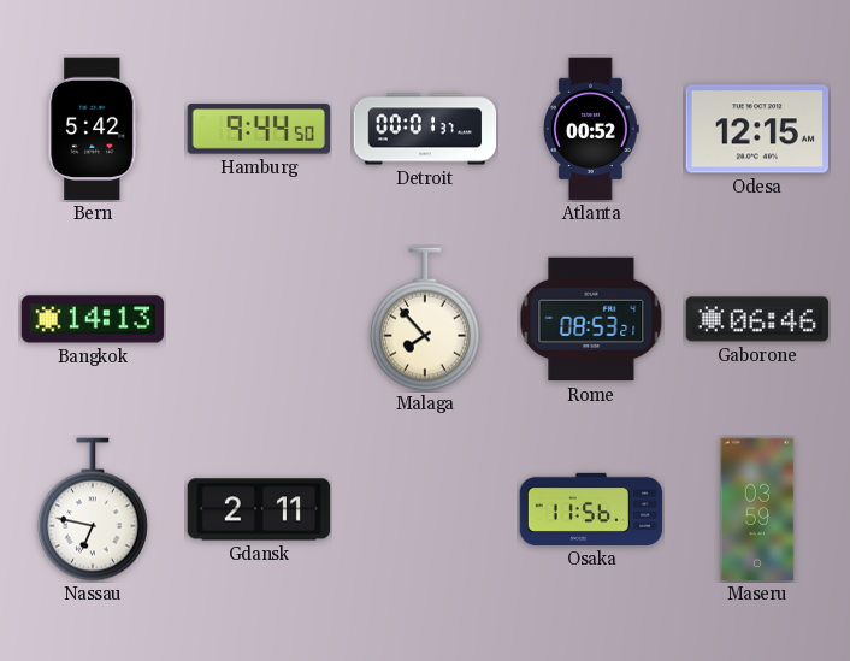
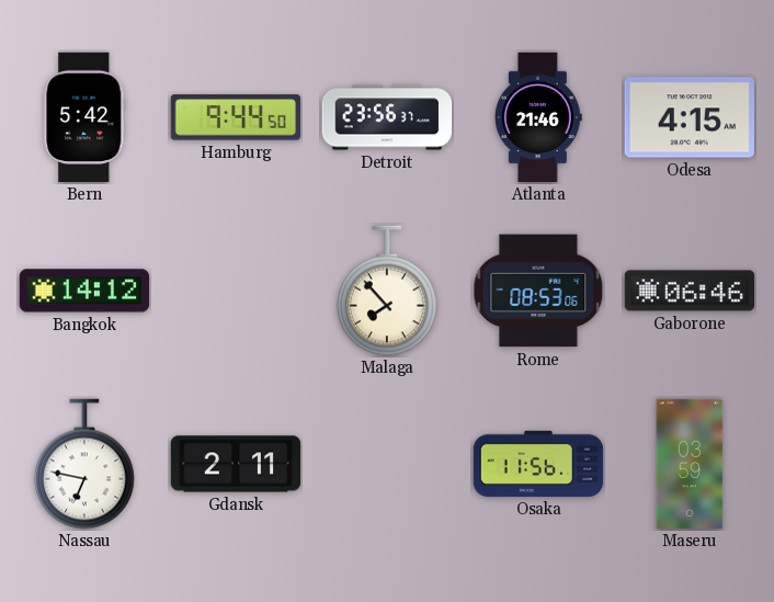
Detroit: 00:01 -> 23:56 (387, 117)
Atlanta: 00:52 -> 21:46 (538, 117)
Odesa: 12:15 -> 4:15 (688, 117)
Bangkok: 14:13 -> 14:12 (84, 291)
Rome: 08:53:21 -> 08:53:06 (538, 291)
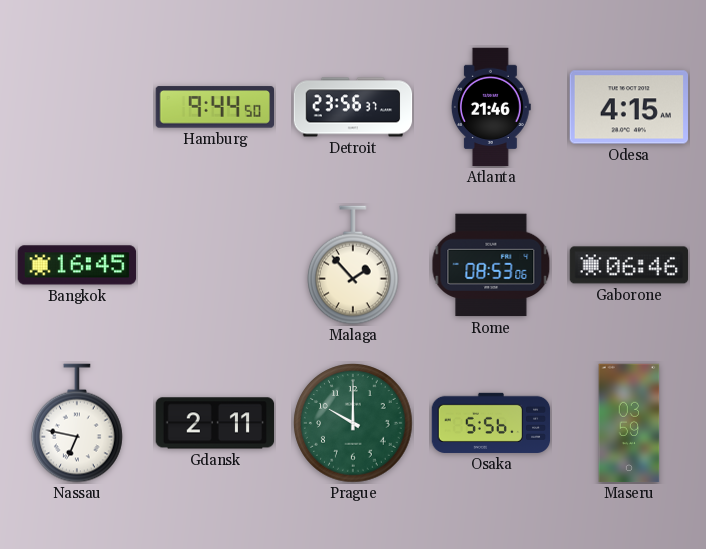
Bern: 5:42 -> none (84, 117)
Bangkok: 14:12 -> 16:45 (77, 265)
Malaga: 7:53 -> 1:53 (354, 265)
Prague: none -> 10:00 (353, 423)
Osaka: 11:56 -> 5:56 (491, 423)
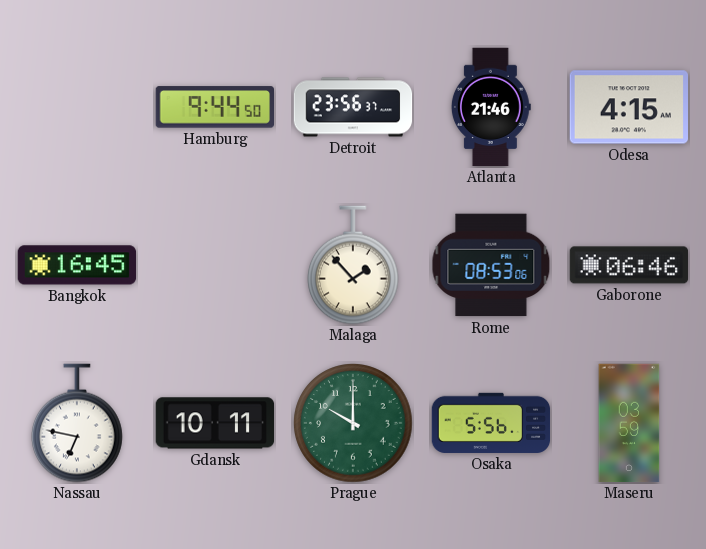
Gdansk: 2:11 -> 10:11 (215, 423)
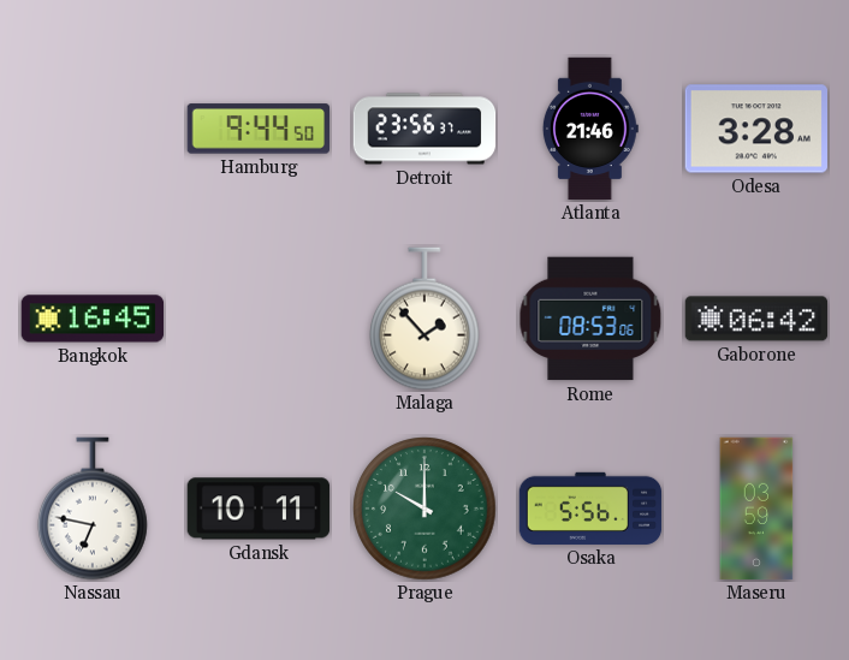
Odesa: 4:15 -> 3:28 (755, 129)
Gaborone: 06:46 -> 06:42 (756, 319)
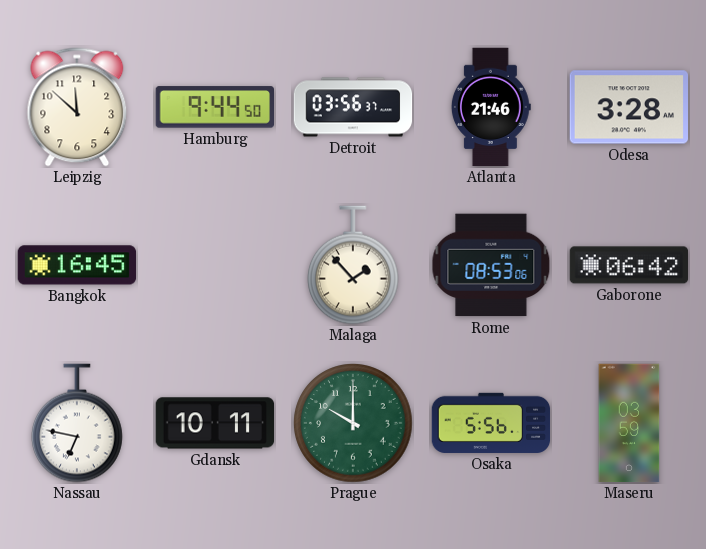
Leipzig: none -> 11:52 (77, 107)
Detroit: 23:56 -> 03:56 (353, 107)
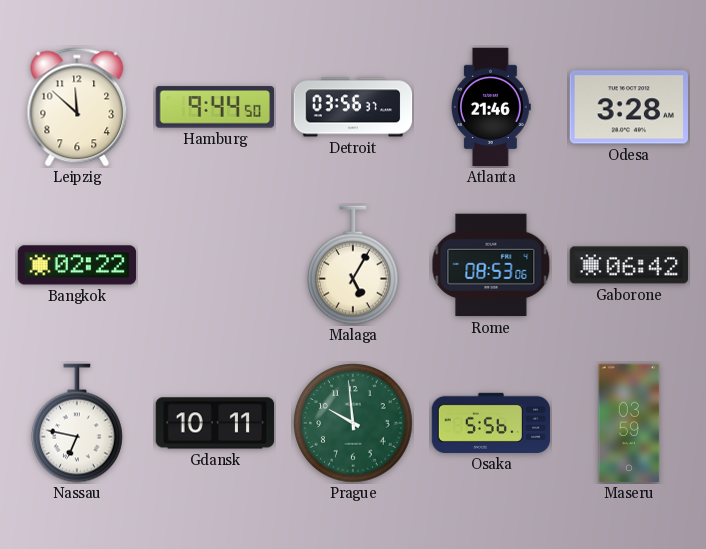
Bangkok: 16:45 -> 02:22 (77, 265)
Malaga: 1:53 -> 5:05 (354, 265)
Prague: 10:00 -> 9:59 (353, 423)
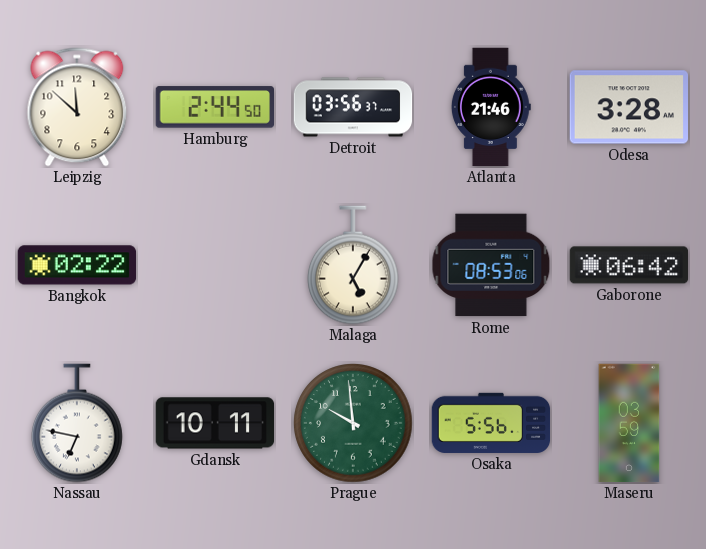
Hamburg: 9:44 -> 2:44 (214, 107)
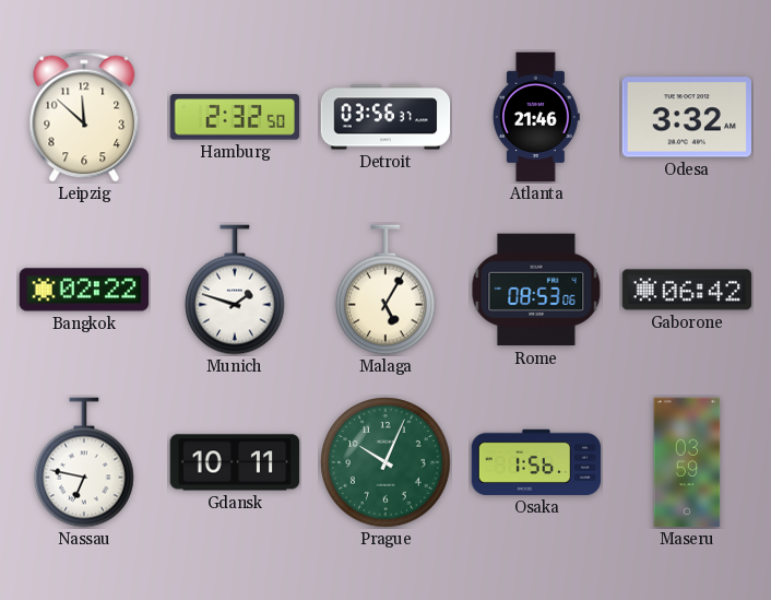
Hamburg: 2:44 -> 2:32 (234, 117)
Odesa: 3:28 -> 3:32 (686, 117)
Munich: none -> 1:48 (236, 290)
Prague: 9:59 -> 10:04 (385, 462)
Osaka: 5:56 -> 1:56 (536, 462)
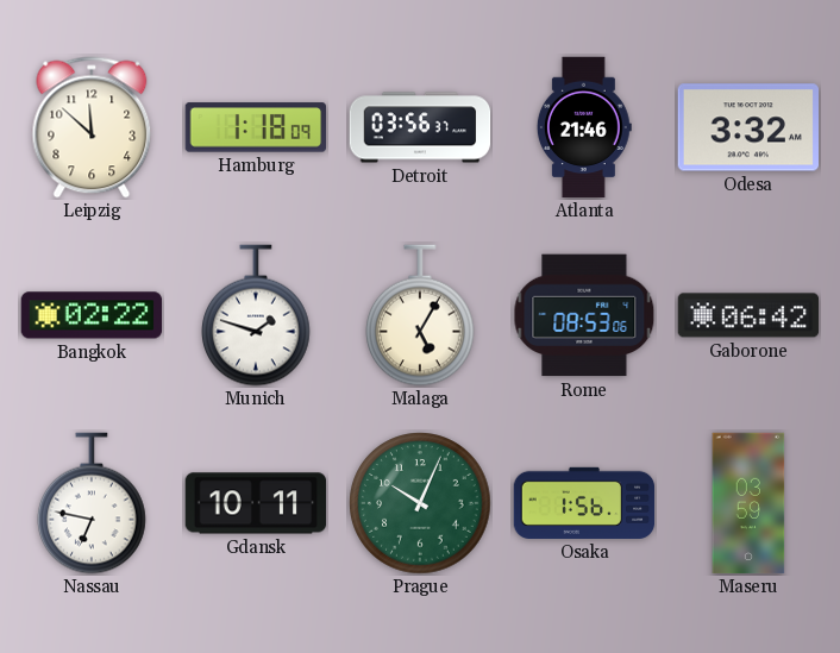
Hamburg: 2:32 -> 1:18 (255, 127)
